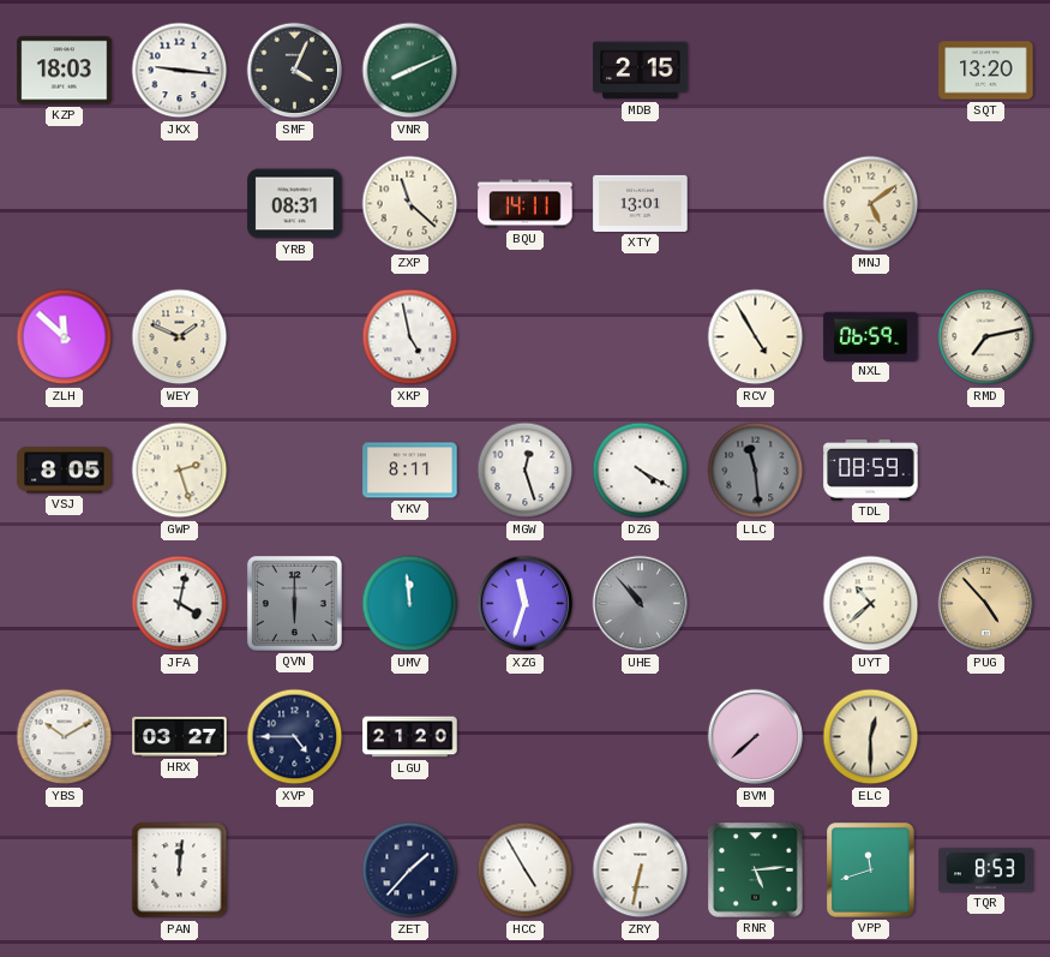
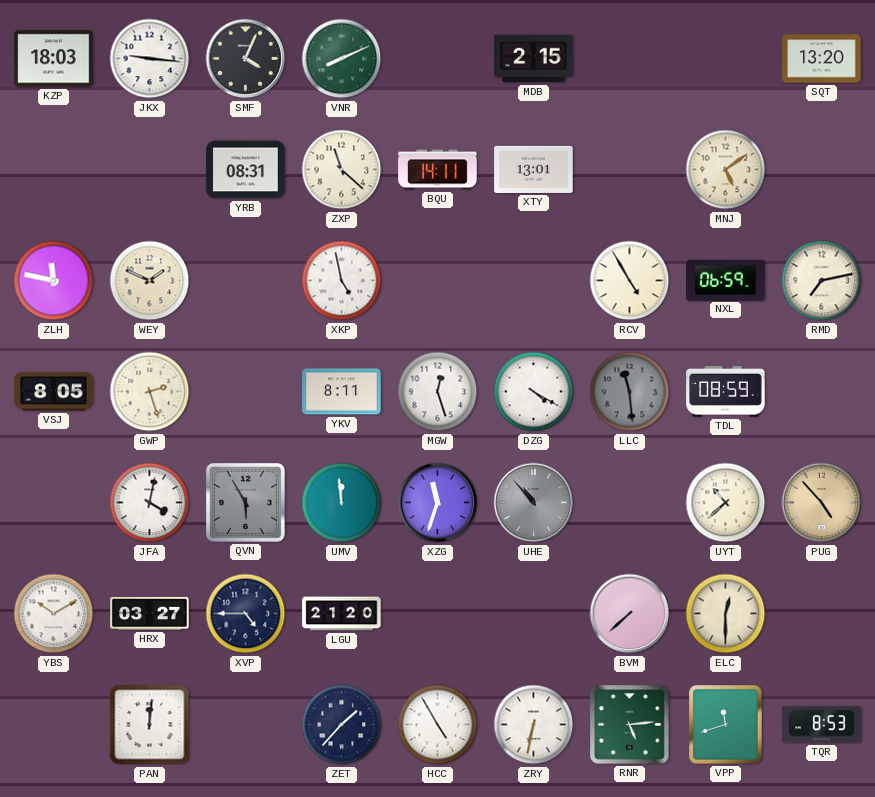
ZLH: 11:52 -> 11:47 (54, 281)
QVN: 6:00 -> 5:55 (245, 502)
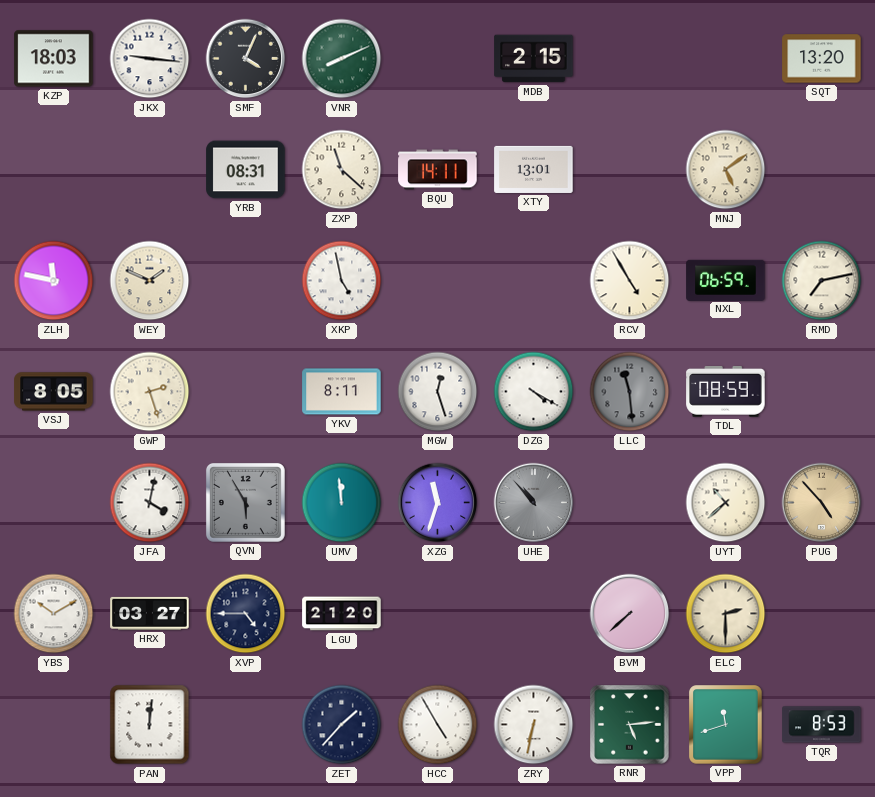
ELC: 12:30 -> 2:30 (726, 614)
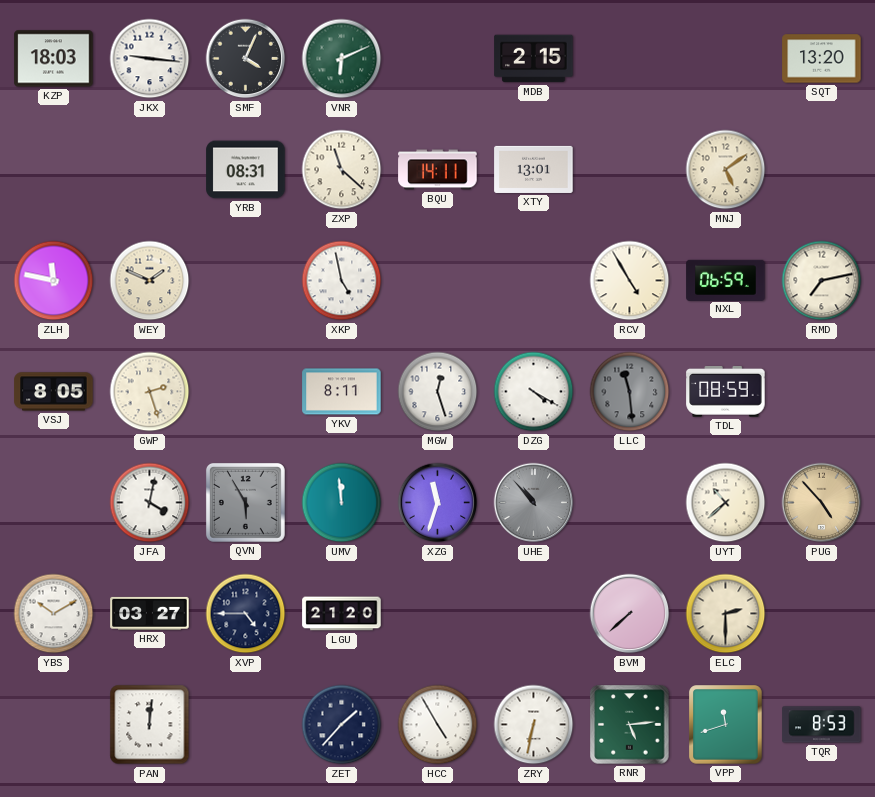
VNR: 8:11 -> 6:11 (342, 59)
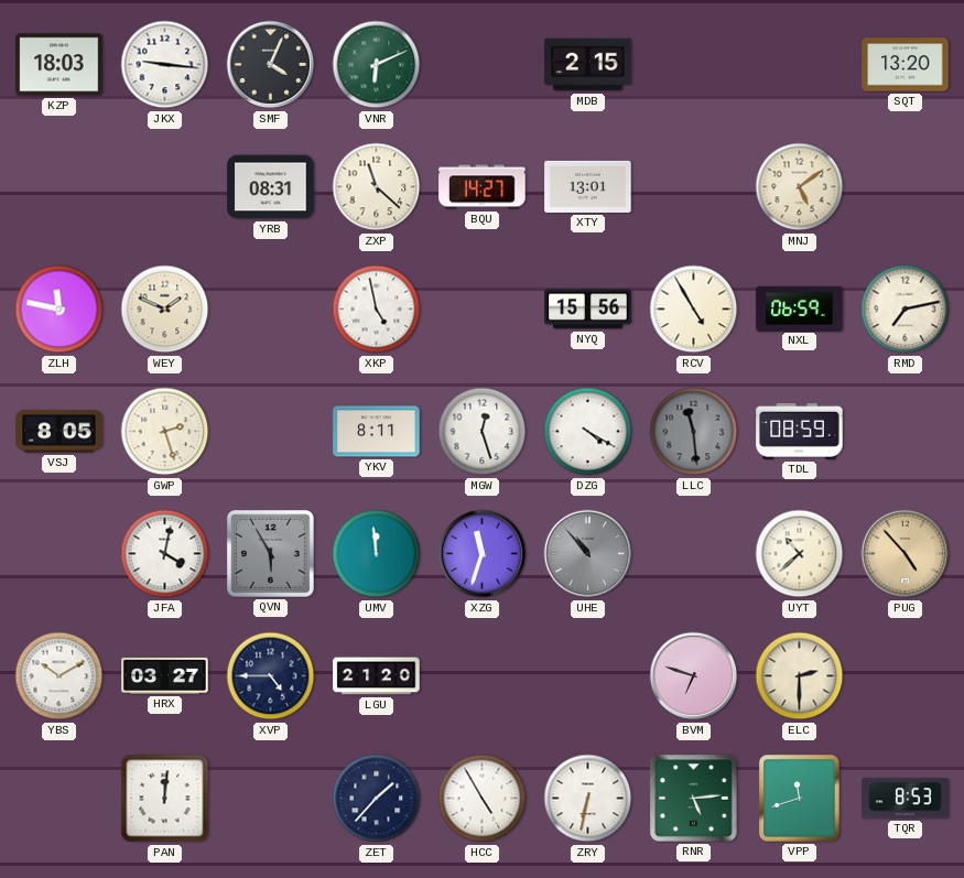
BQU: 14:11 -> 14:27 (483, 187)
NYQ: none -> 15:56 (588, 310)
BVM: 7:38 -> 6:48 (694, 676)
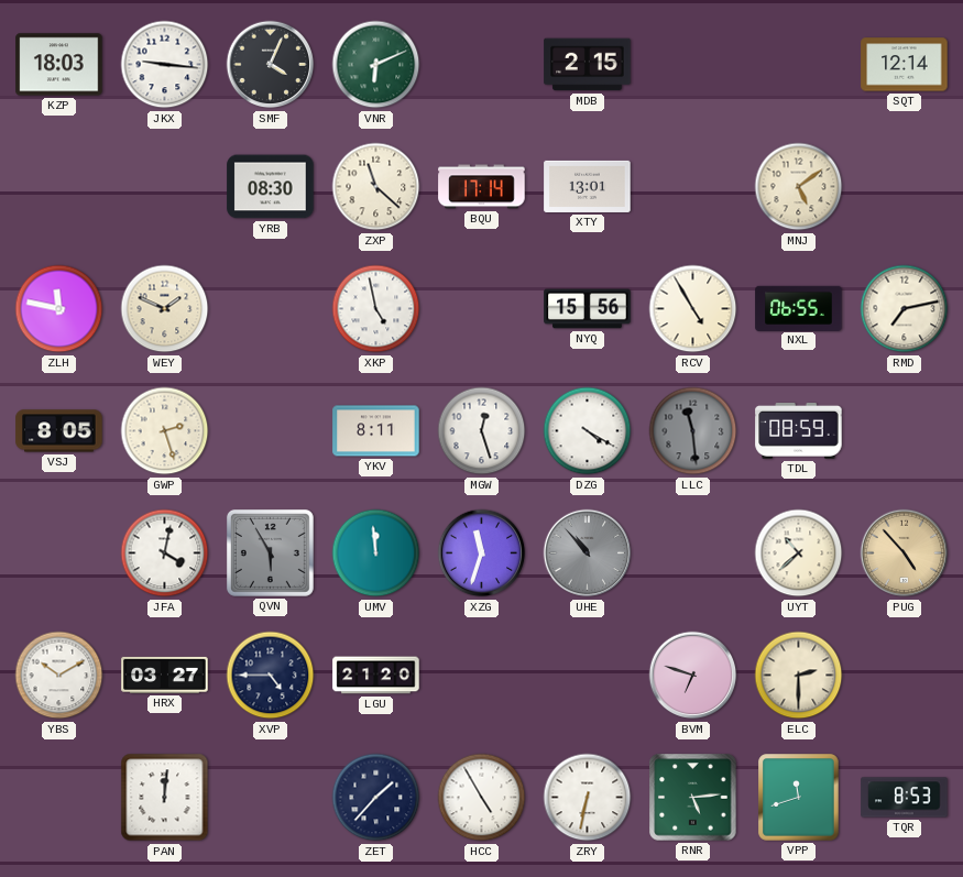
SQT: 13:20 -> 12:14 (905, 65)
YRB: 08:31 -> 08:30 (271, 187)
BQU: 14:27 -> 17:14 (482, 187)
NXL: 06:59 -> 06:55 (799, 308)
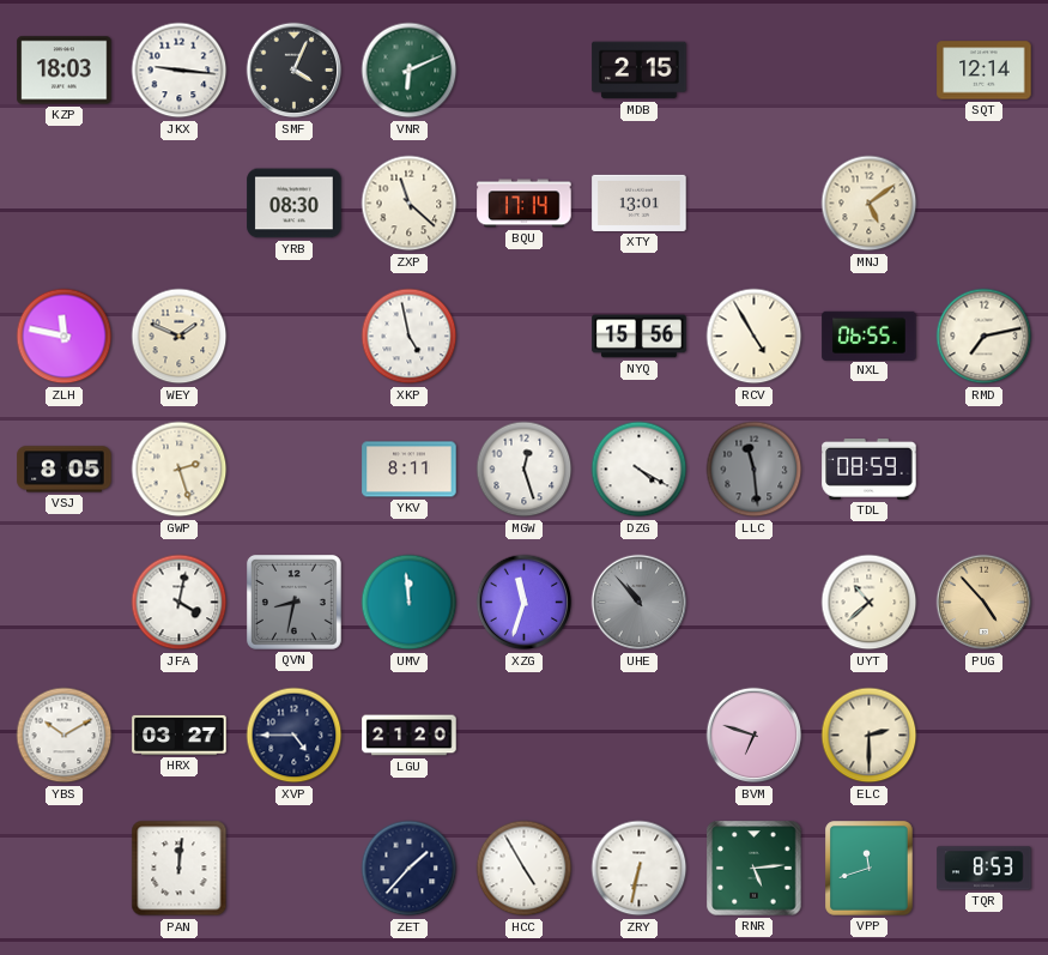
QVN: 5:55 -> 8:32 (293, 602)
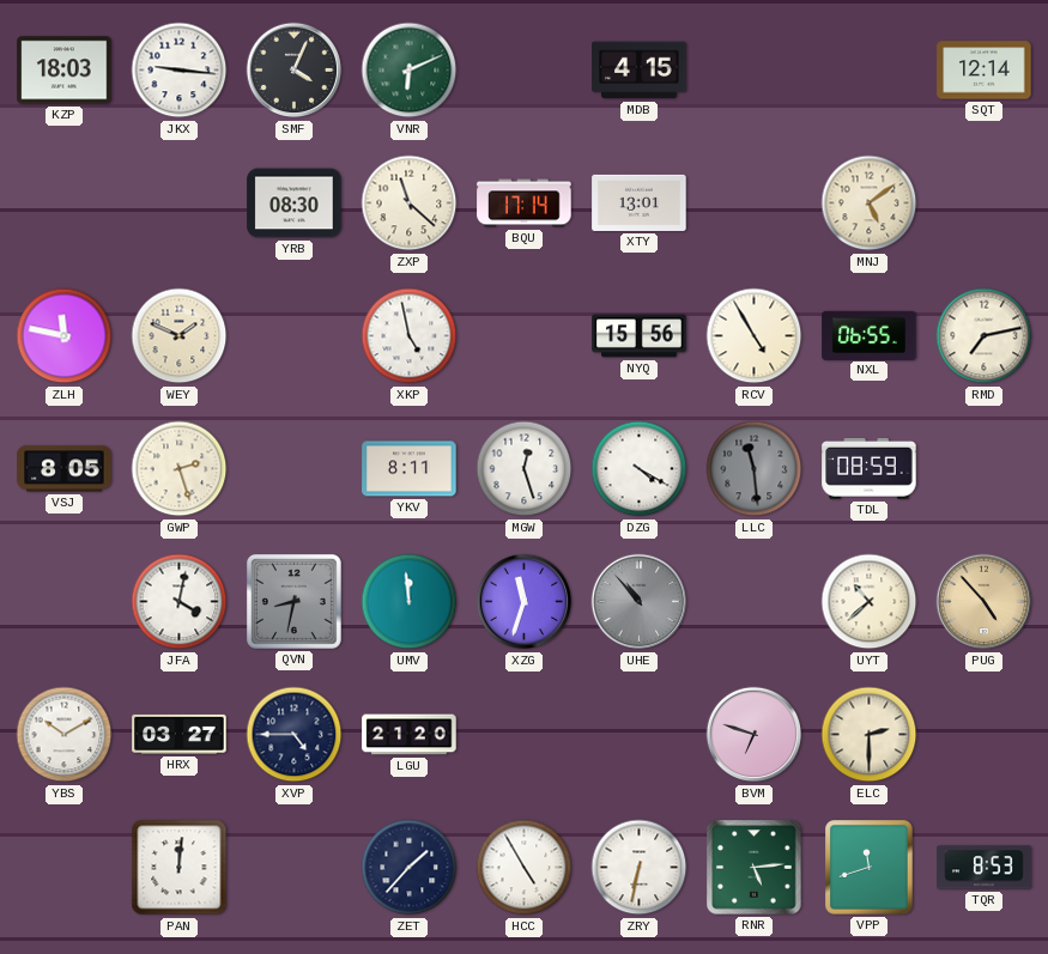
MDB: 2:15 -> 4:15 (640, 71)
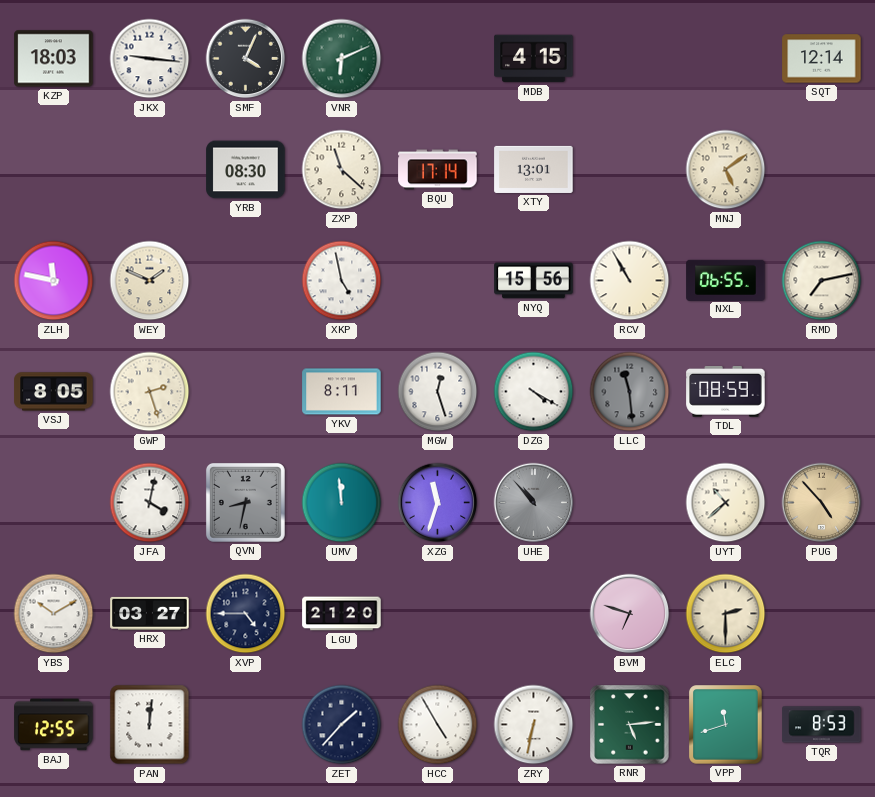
RCV: 4:55 -> 10:55 (630, 281)
BAJ: none -> 12:55 (54, 725)
